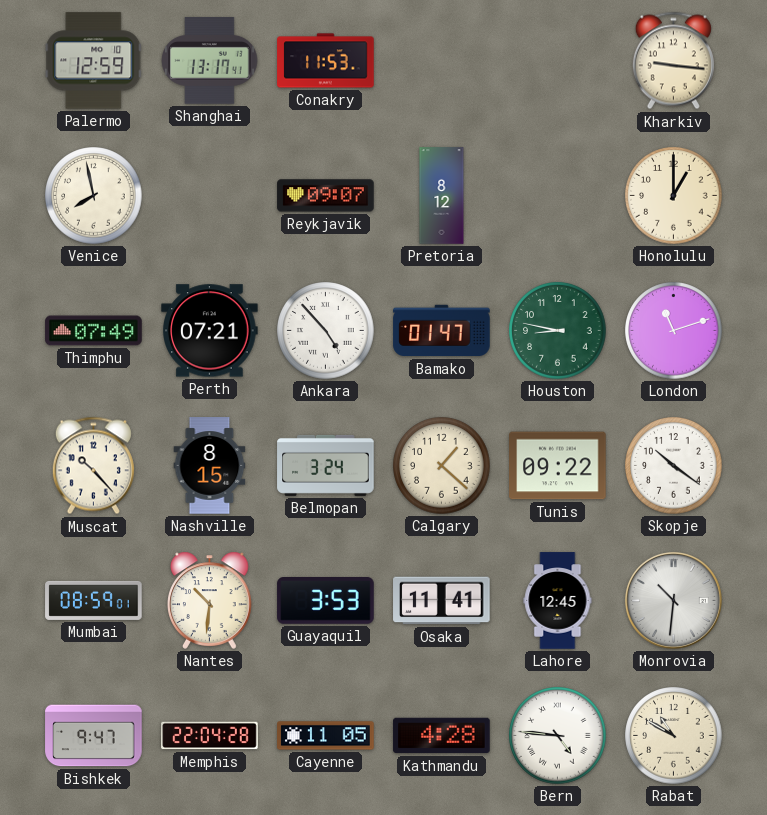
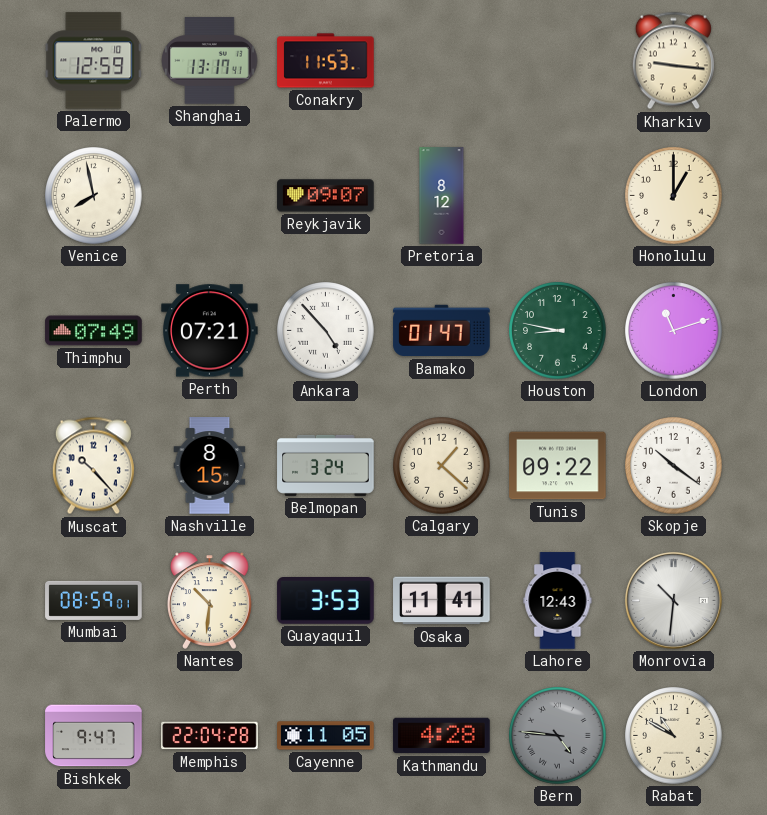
Lahore: 12:45 -> 12:43 (558, 601)
Bern dial: white -> grey (558, 736)
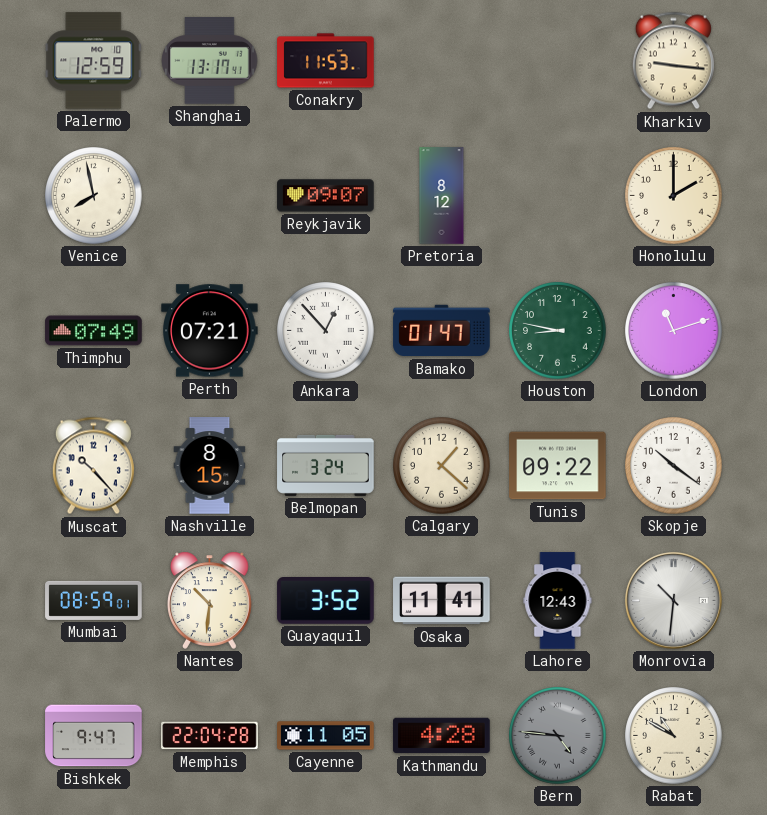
Honolulu: 1:00 -> 2:00 (674, 196)
Ankara: 4:53 -> 12:53 (326, 331)
Guayaquil: 3:53 -> 3:52 (326, 601)
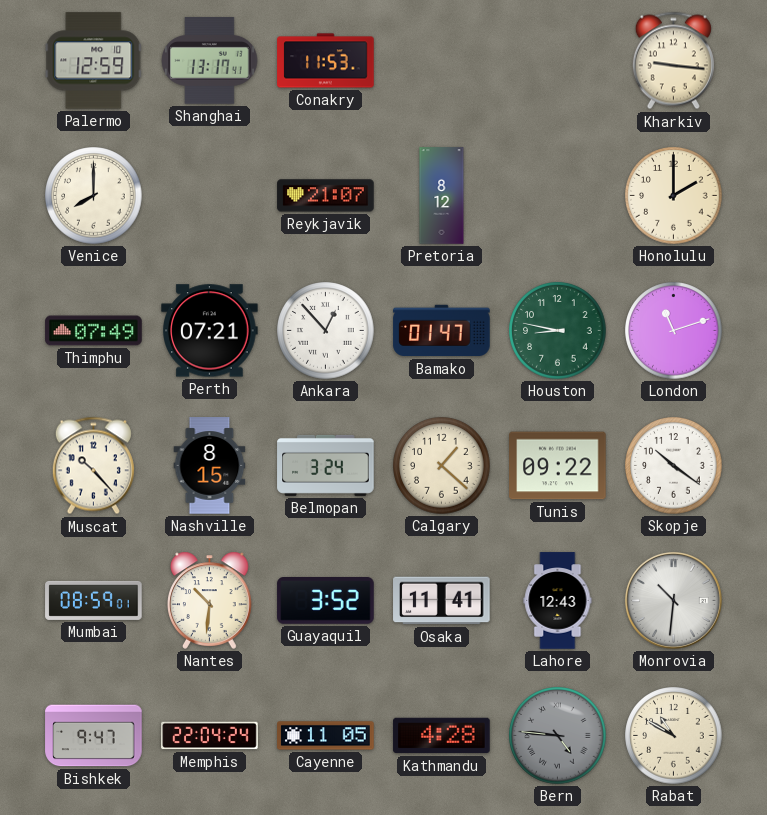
Venice: 7:58 -> 8:00 (94, 196)
Reykjavik: 09:07 -> 21:07 (326, 196)
Memphis: 22:04:28 -> 22:04:24 (210, 736)
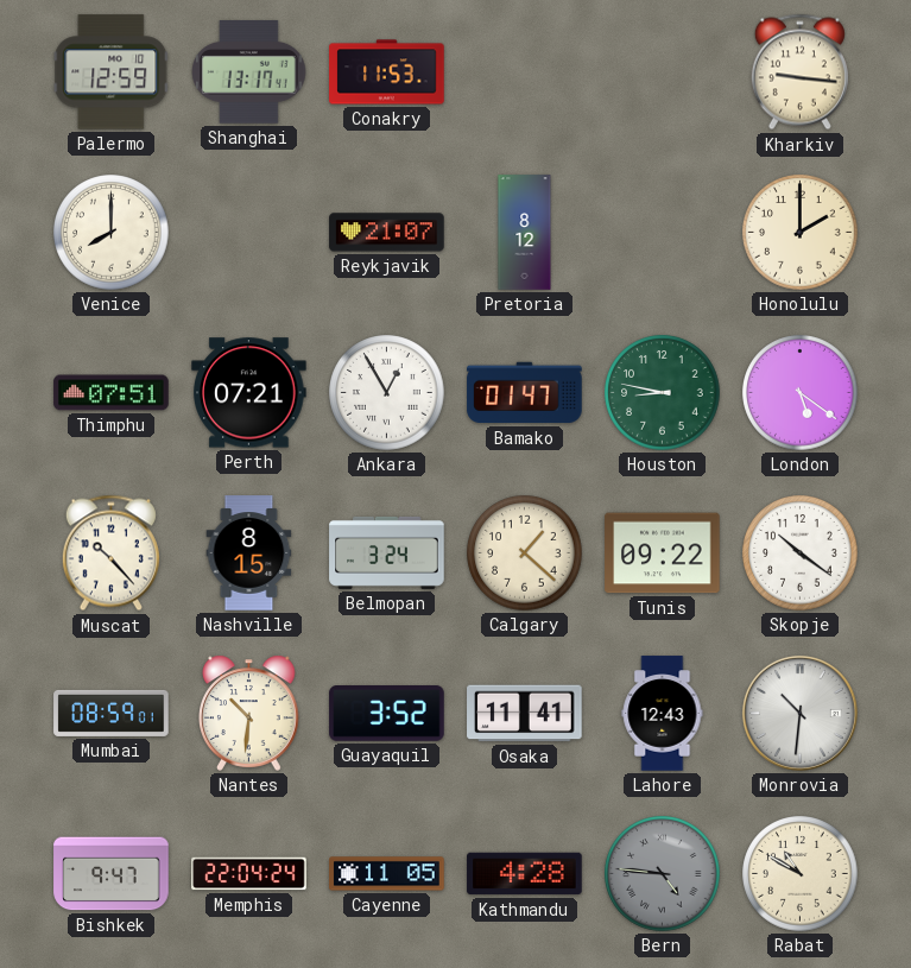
Thimphu: 07:49 -> 07:51 (112, 393)
Ankara: 12:53 -> 12:55 (387, 393)
London: 11:12 -> 5:21 (801, 393)
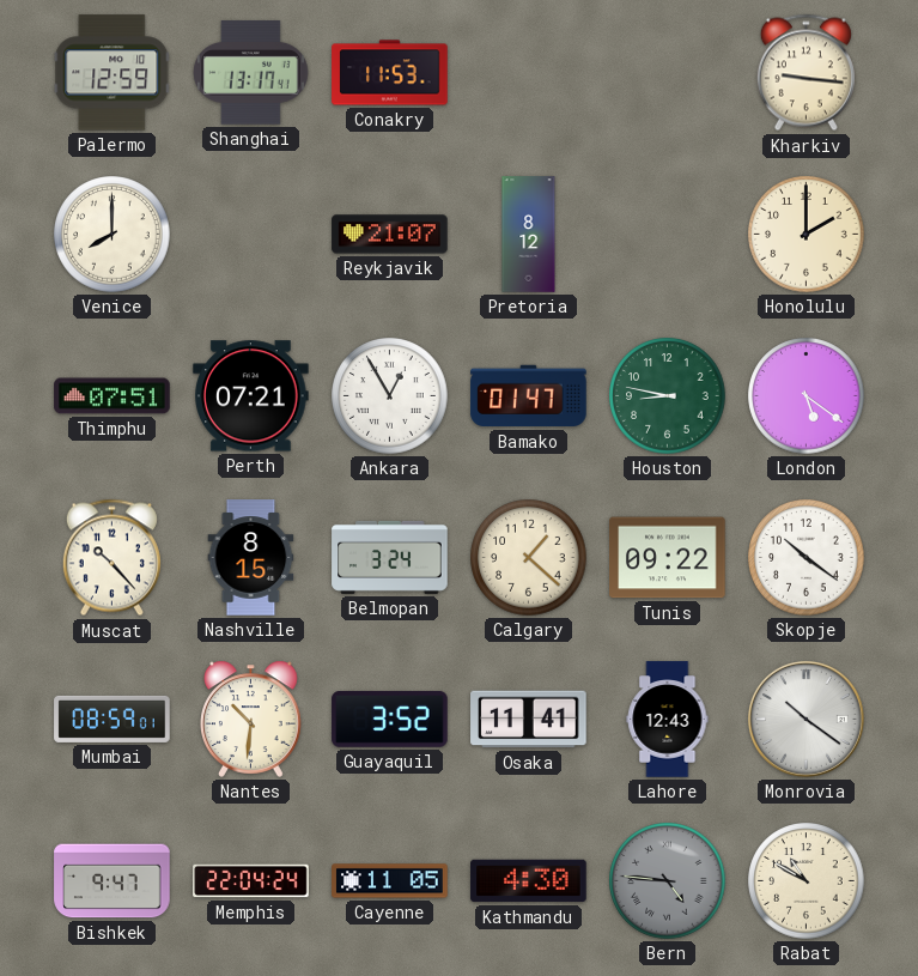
Monrovia: 10:31 -> 10:21 (805, 719)
Kathmandu: 4:28 -> 4:30 (529, 881)
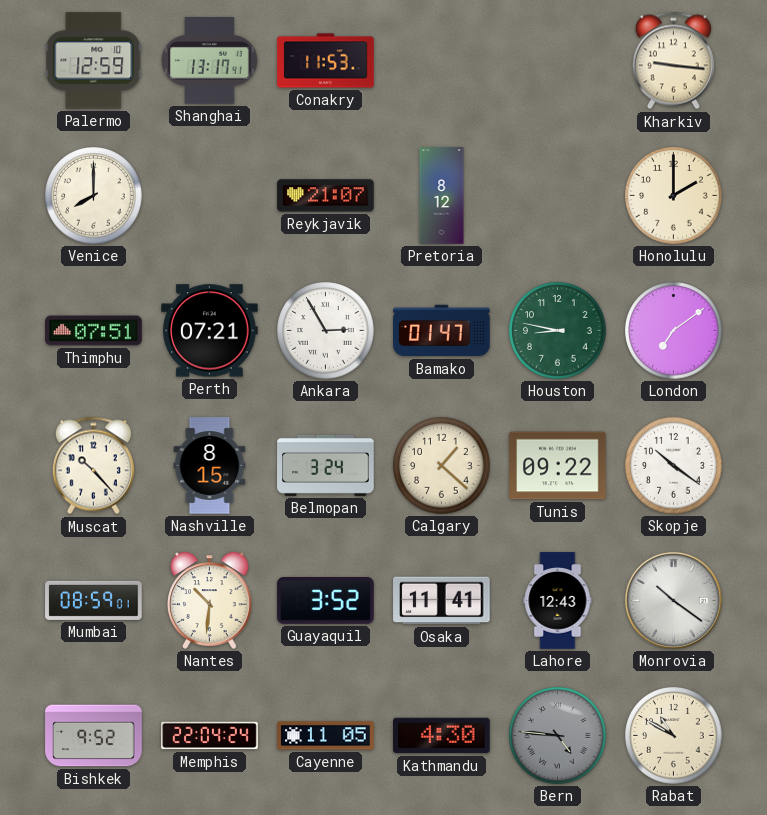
Ankara: 12:55 -> 2:55 (326, 331)
London: 5:21 -> 7:09 (674, 331)
Bishkek: 9:47 -> 9:52 (94, 736)
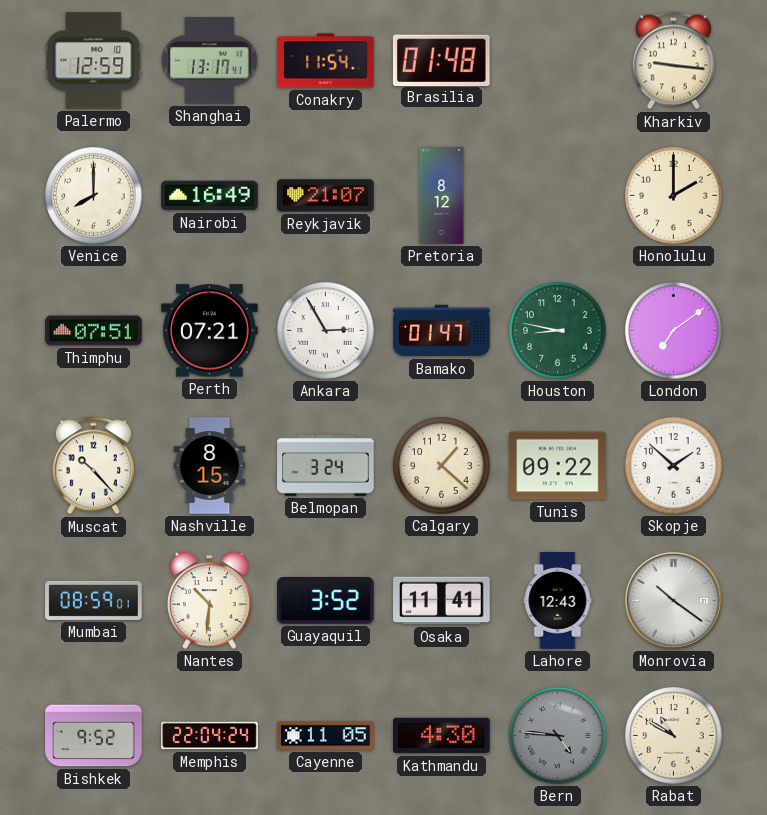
Conakry: 11:53 -> 11:54 (326, 61)
Brasilia: none -> 01:48 (441, 60)
Nairobi: none -> 16:49 (210, 196)
Skopje: 10:21 -> 1:52 (674, 466)
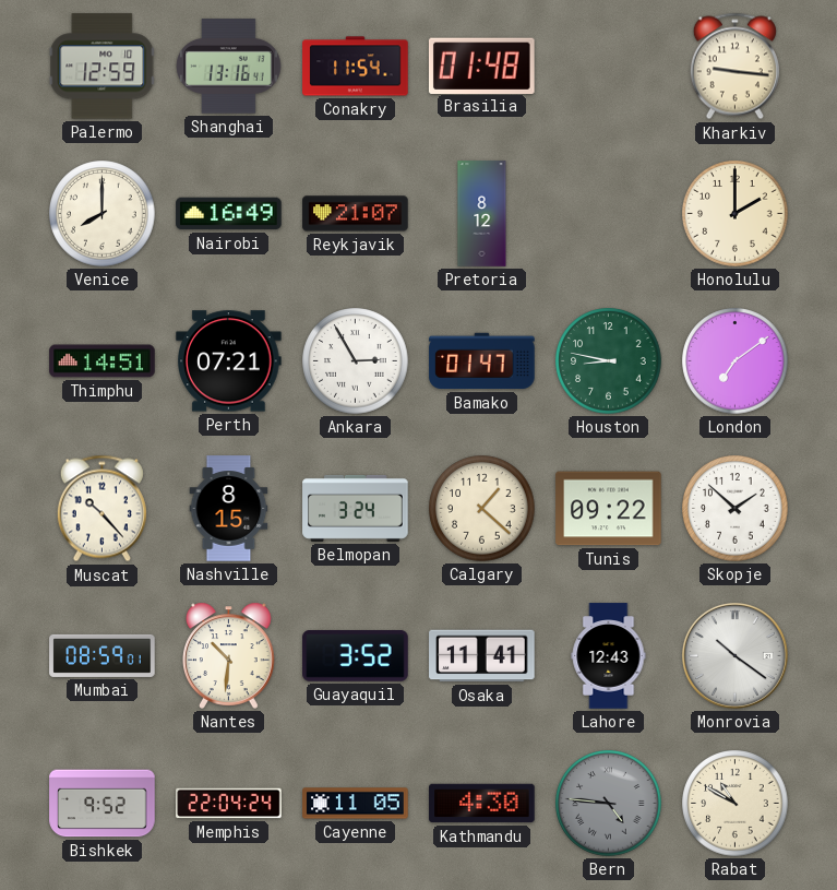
Shanghai: 13:17 -> 13:16 (229, 67)
Thimphu: 07:51 -> 14:51 (103, 361)
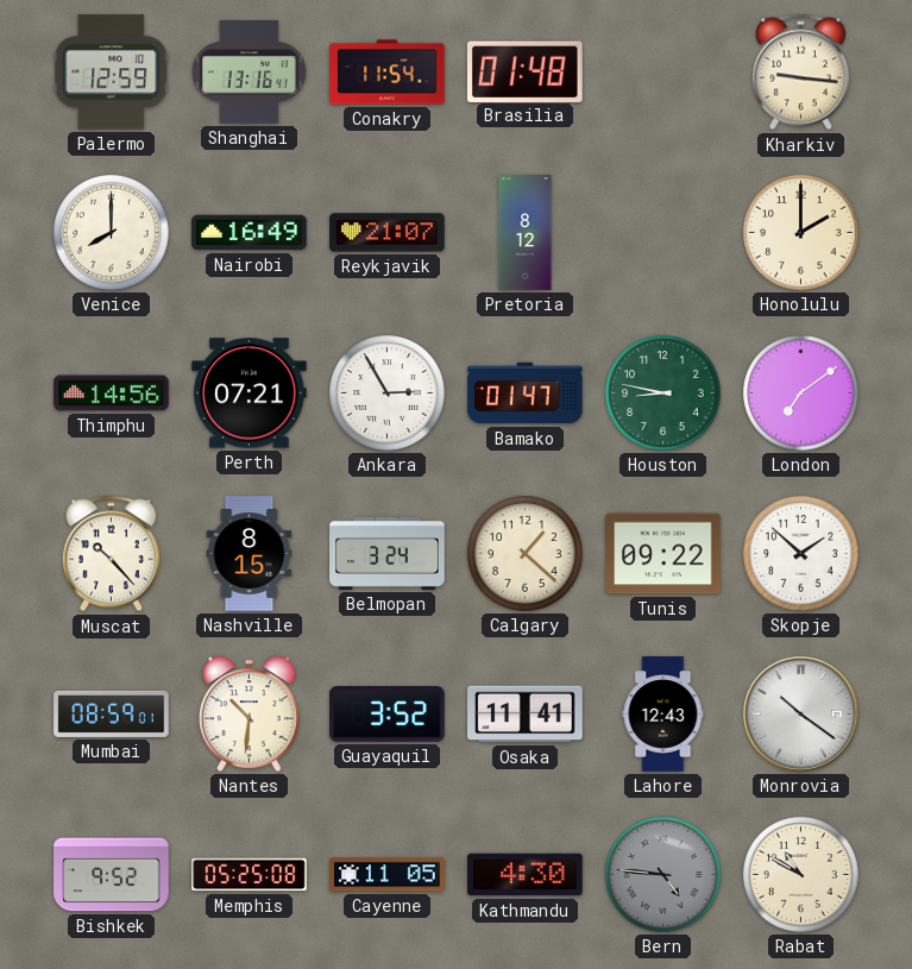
Thimphu: 14:51 -> 14:56 (112, 394)
Memphis: 22:04 -> 05:25 (250, 875)
